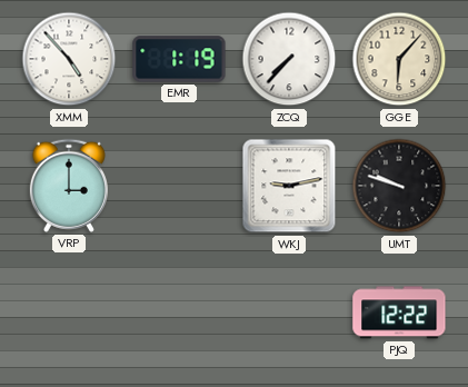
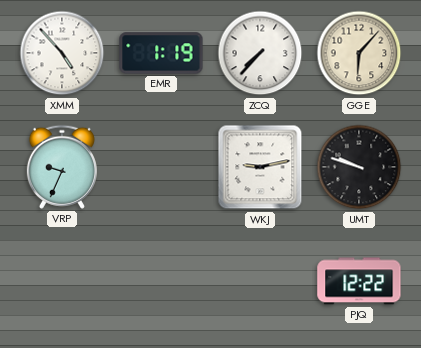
VRP: 3:00 -> 9:34 (62, 167)
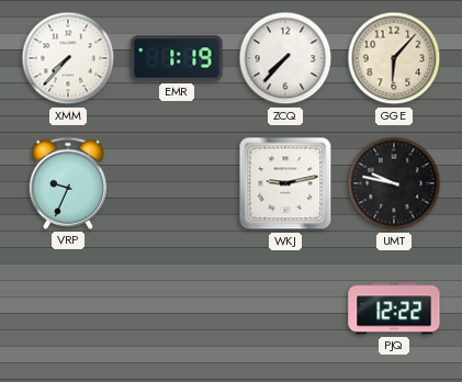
XMM: 4:53 -> 7:37 (68, 58)
UMT: 9:48 -> 9:47 (394, 183)
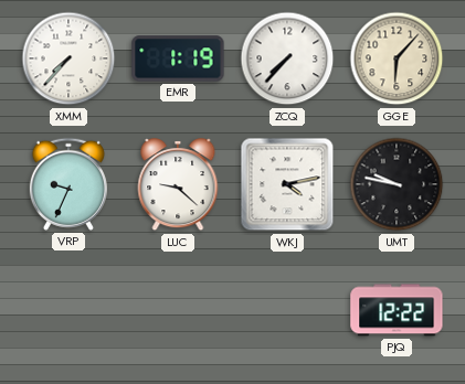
LUC: none -> 9:22 (178, 185)
WKJ: 9:13 -> 4:13 (287, 184)
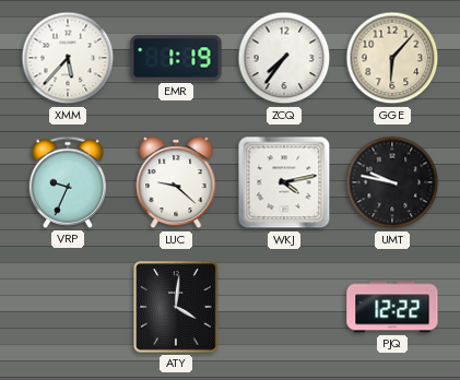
XMM: 7:37 -> 5:37 (68, 58)
ZCQ: 7:37 -> 7:36 (284, 58)
ATY: none -> 4:01 (176, 307)
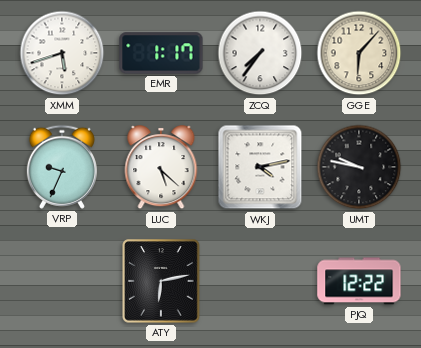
XMM: 5:37 -> 5:42 (62, 53)
EMR: 1:19 -> 1:17 (161, 53)
LUC: 9:22 -> 5:22 (161, 168)
ATY: 4:01 -> 6:13 (161, 281)
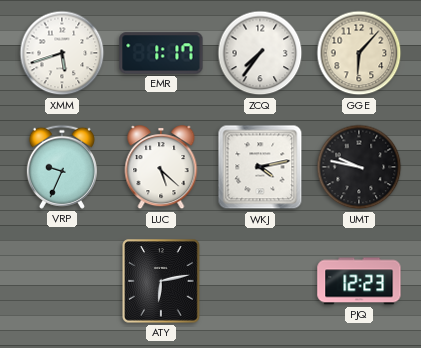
PJQ: 12:22 -> 12:23 (359, 281)
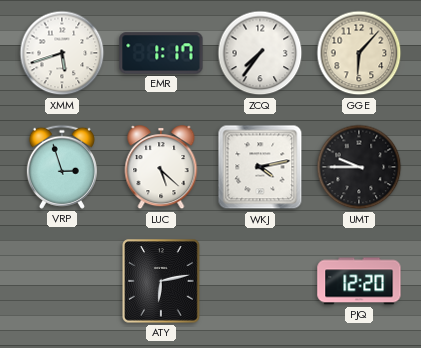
VRP: 9:34 -> 2:57 (62, 167)
UMT: 9:47 -> 9:45 (359, 167)
PJQ: 12:23 -> 12:20 (359, 281)
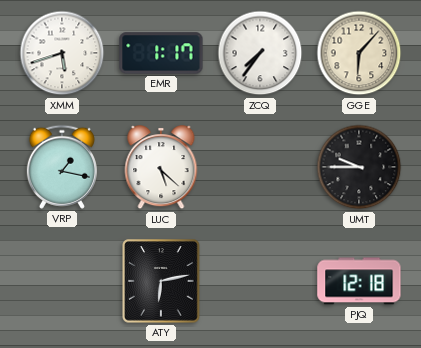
VRP: 2:57 -> 1:17 (62, 167)
WKJ: 4:13 -> none (260, 167)
PJQ: 12:20 -> 12:18 (359, 281)
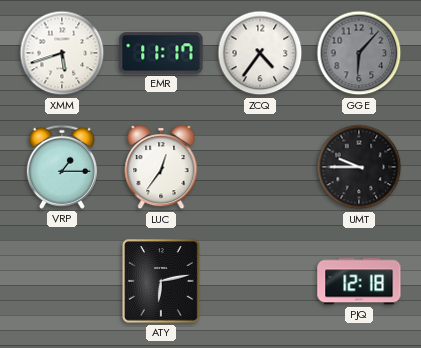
EMR: 1:17 -> 11:17 (161, 53)
ZCQ: 7:36 -> 4:36 (260, 53)
GGE dial: cream -> grey (359, 53)
VRP: 1:17 -> 1:15 (62, 167)
LUC: 5:22 -> 12:36 (161, 168)
